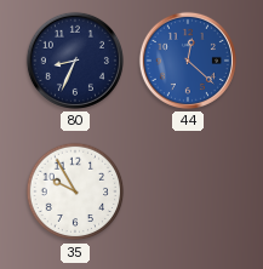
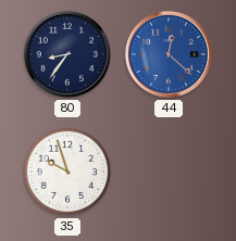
80: 8:34 -> 8:36 (67, 54)
35: 9:55 -> 9:57 (67, 172)
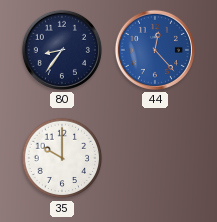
44: 12:22 -> 12:23 (155, 50)
35: 9:57 -> 10:00 (62, 158)
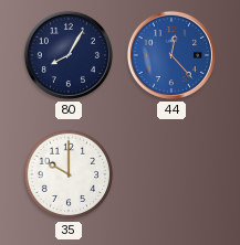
80: 8:36 -> 8:05 (69, 55)
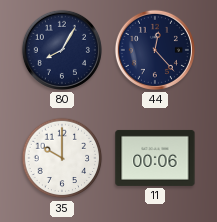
44 dial: blue -> navy (155, 50)
11: none -> 00:06 (155, 158)
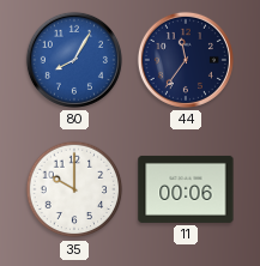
80 dial: navy -> blue (74, 60)
44: 12:23 -> 11:36 (186, 60)
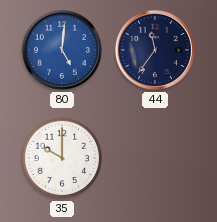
80: 8:05 -> 5:01 (62, 50)
11: 00:06 -> none (186, 189)
